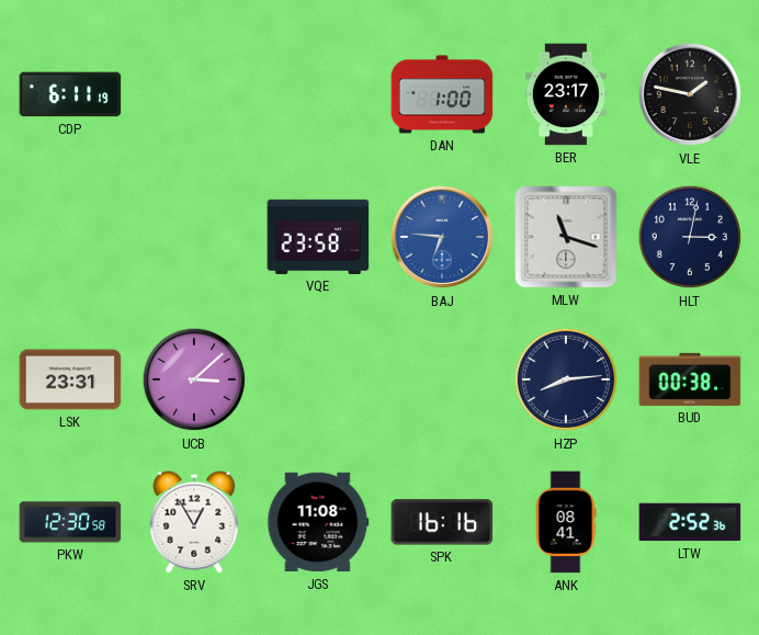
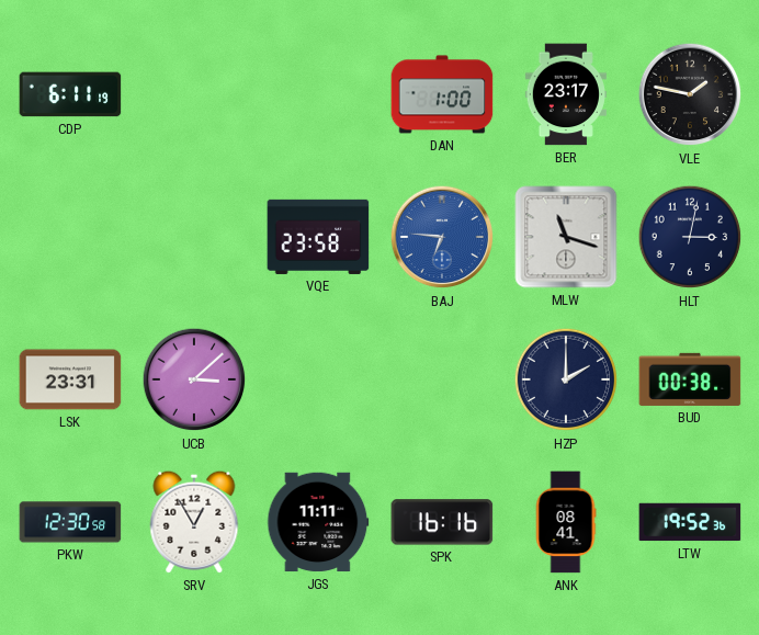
HZP: 8:14 -> 2:00 (566, 379)
JGS: 11:08 -> 11:11 (318, 522)
LTW: 2:52 -> 19:52 (690, 522)
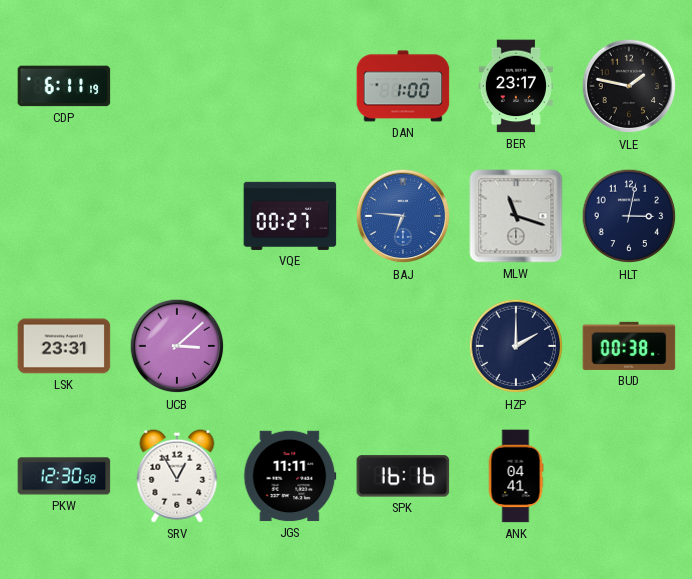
VQE: 23:58 -> 00:27 (290, 216)
ANK: 08:41 -> 04:41 (516, 476)
LTW: 19:52 -> none (690, 522)
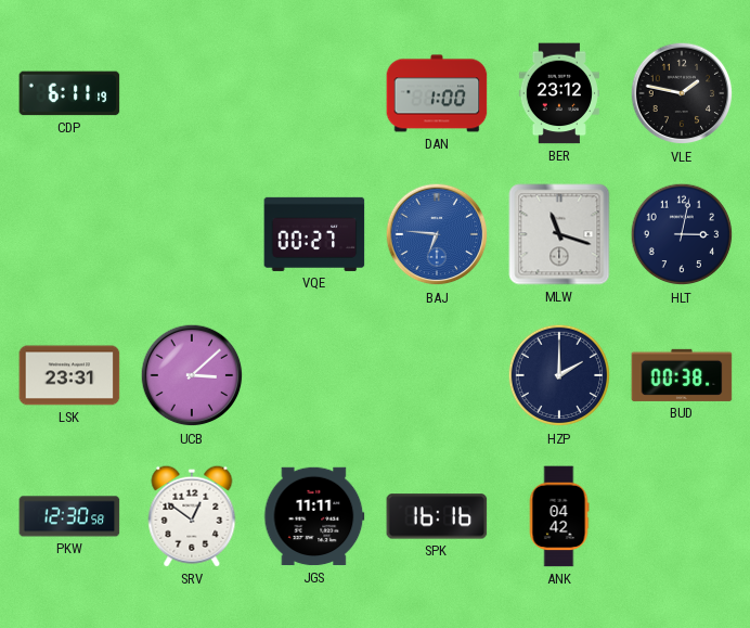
BER: 23:17 -> 23:12 (559, 93)
SRV: 12:55 -> 12:51 (192, 516)
ANK: 04:41 -> 04:42 (559, 516)
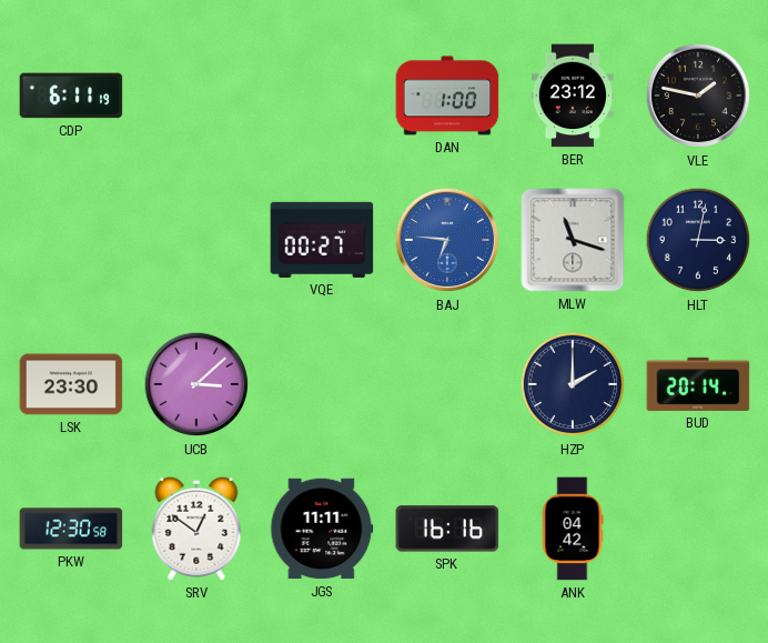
LSK: 23:31 -> 23:30 (71, 384)
BUD: 00:38 -> 20:14 (698, 384)
